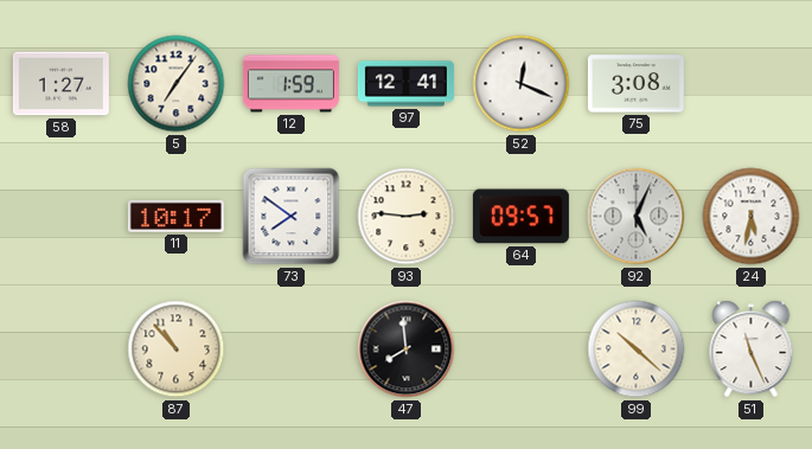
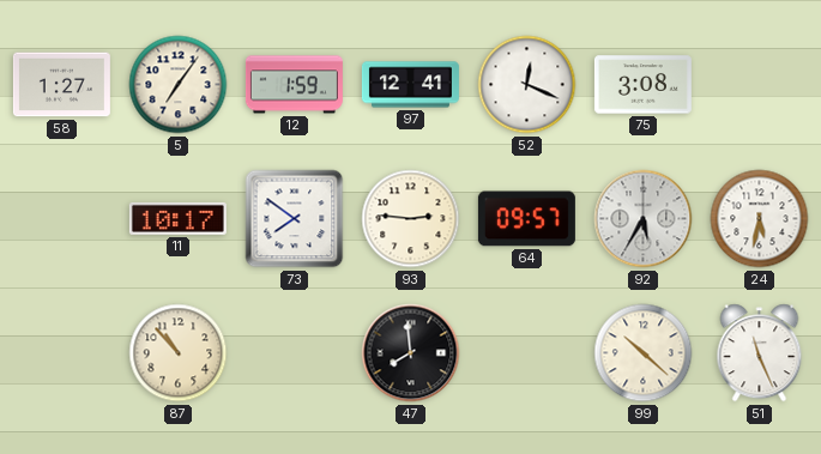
92: 5:04 -> 5:35 (644, 219)
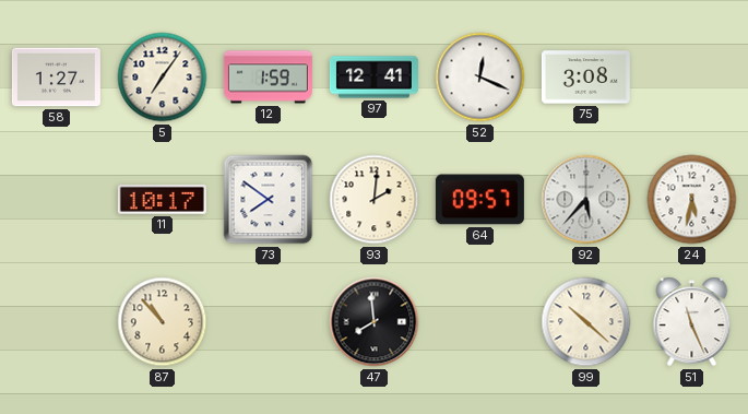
93: 2:46 -> 2:01 (375, 200)
92: 5:35 -> 5:37 (586, 200)
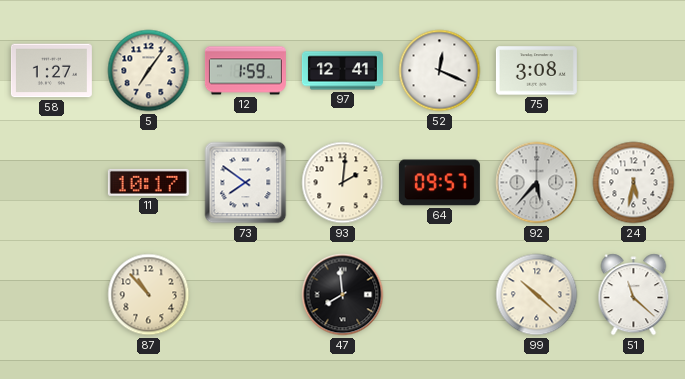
51: 11:26 -> 11:22 (634, 295)
